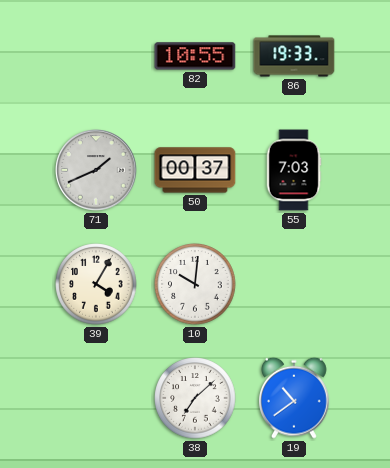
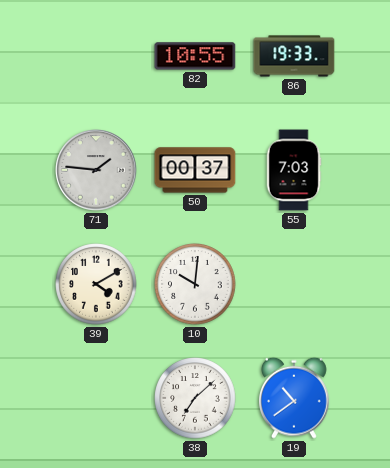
71: 1:41 -> 1:46 (96, 170)
39: 4:05 -> 4:10 (96, 284)
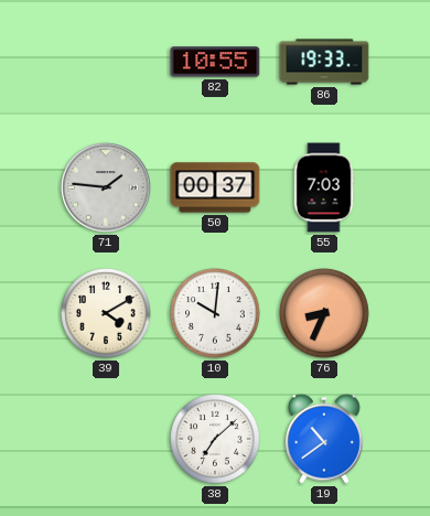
76: none -> 8:34 (324, 313)
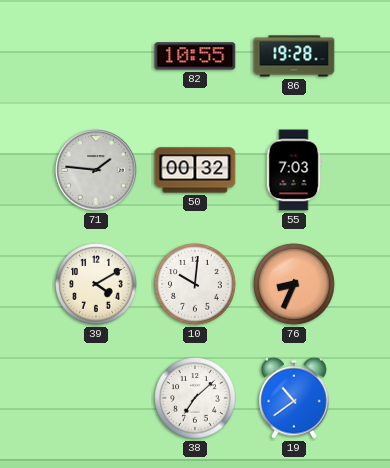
86: 19:33 -> 19:28 (294, 56)
50: 00:37 -> 00:32 (195, 170)
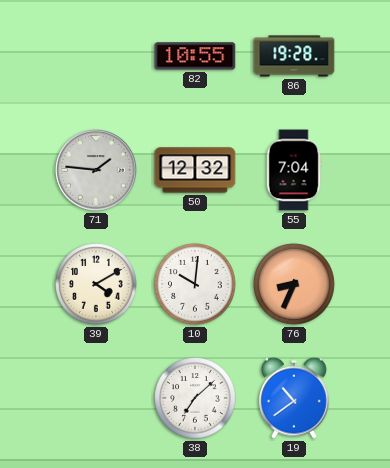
50: 00:32 -> 12:32 (195, 170)
55: 7:03 -> 7:04 (294, 170)
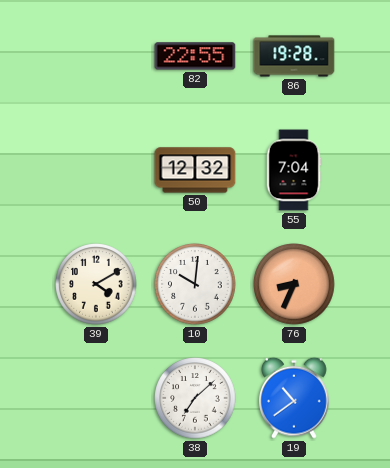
82: 10:55 -> 22:55 (195, 56)
71: 1:46 -> none (96, 170)
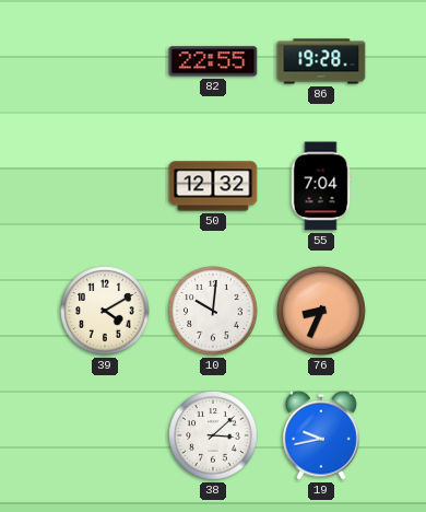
38: 7:08 -> 3:08 (213, 435)
19: 10:39 -> 9:43 (322, 435)
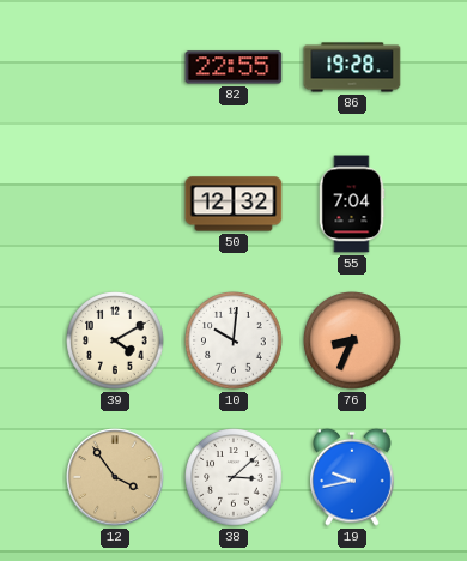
12: none -> 3:54 (115, 477)
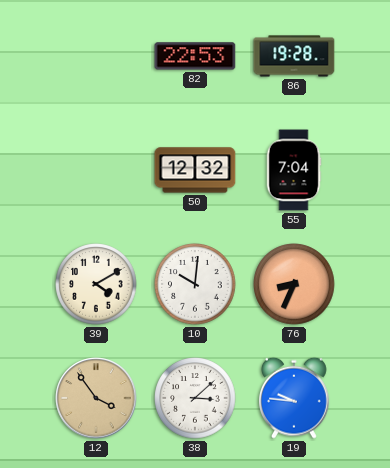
82: 22:55 -> 22:53 (195, 56)
19: 9:43 -> 9:46 (295, 398)
